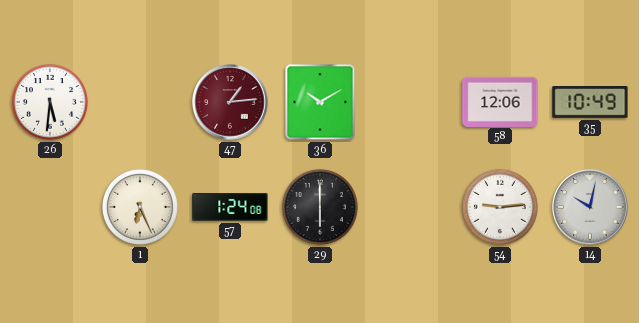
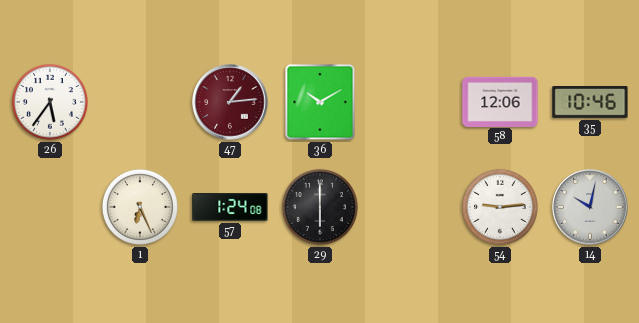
26: 5:31 -> 5:36 (50, 102)
35: 10:49 -> 10:46 (590, 103)
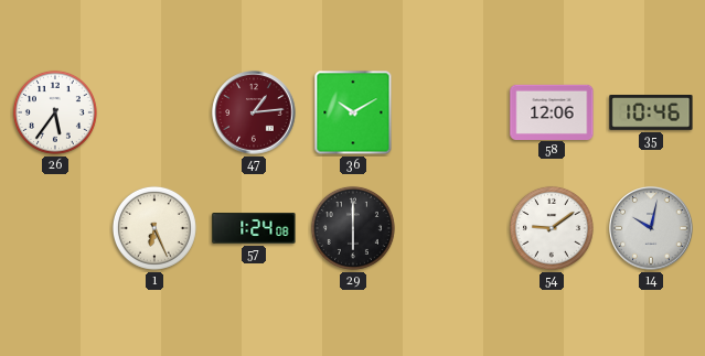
54: 9:14 -> 9:09 (552, 228)
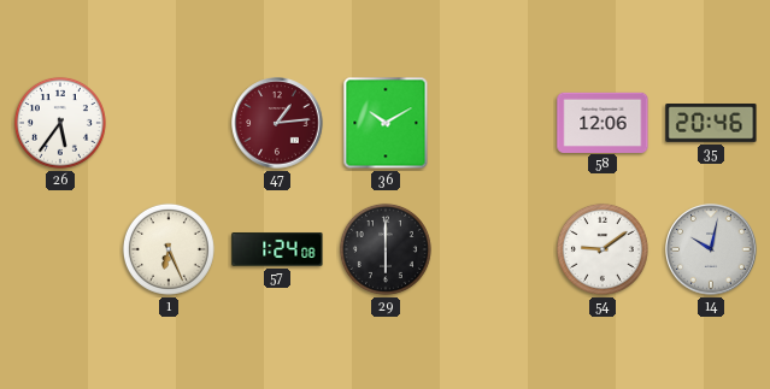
35: 10:46 -> 20:46 (711, 124)
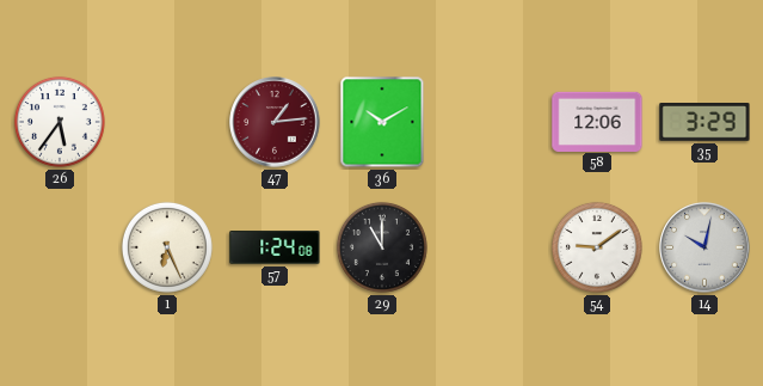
35: 20:46 -> 3:29 (704, 123)
29: 6:00 -> 11:00 (382, 247)
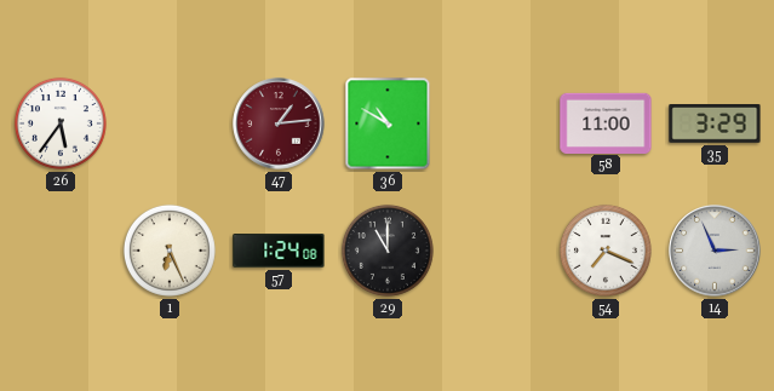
36: 10:10 -> 10:50 (388, 123)
58: 12:06 -> 11:00 (606, 122)
54: 9:09 -> 7:19 (606, 251)
14: 10:02 -> 2:56 (715, 251)
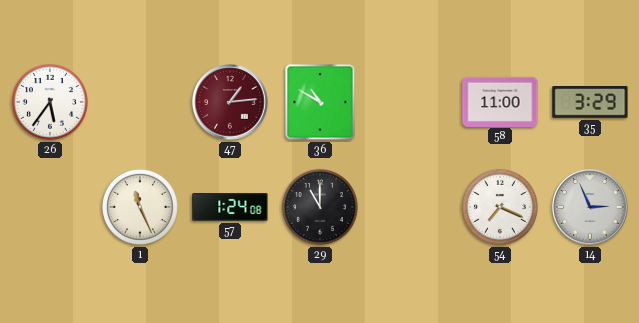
1: 6:26 -> 11:26 (140, 207)
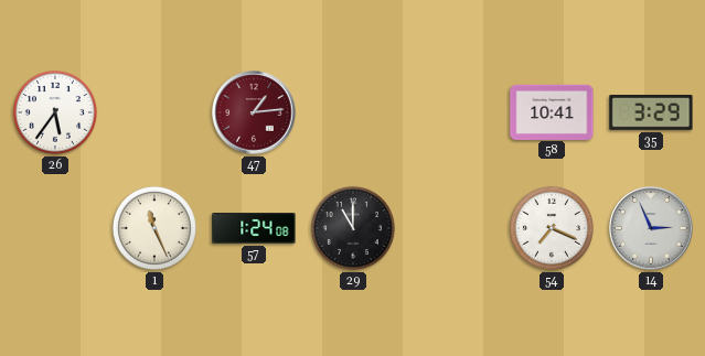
36: 10:50 -> none (320, 102)
58: 11:00 -> 10:41 (552, 111)
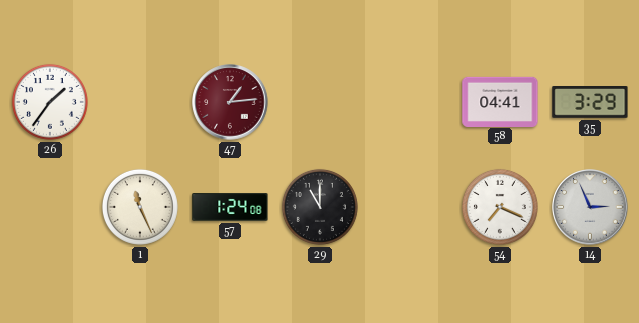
26: 5:36 -> 1:36 (50, 102)
58: 10:41 -> 04:41 (500, 101)
